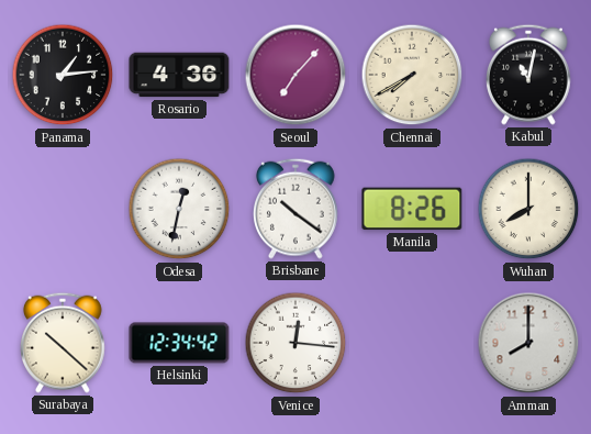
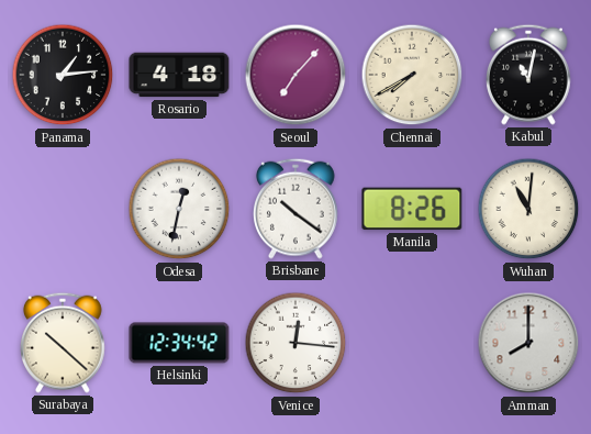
Rosario: 4:36 -> 4:18 (179, 75)
Wuhan: 8:00 -> 11:01 (528, 209)
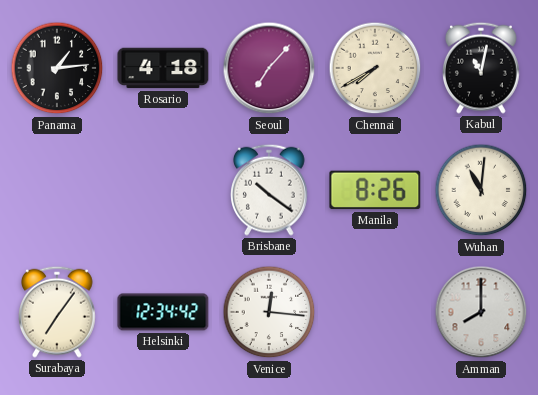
Odesa: 12:32 -> none (179, 209)
Surabaya: 10:22 -> 7:06 (58, 312)
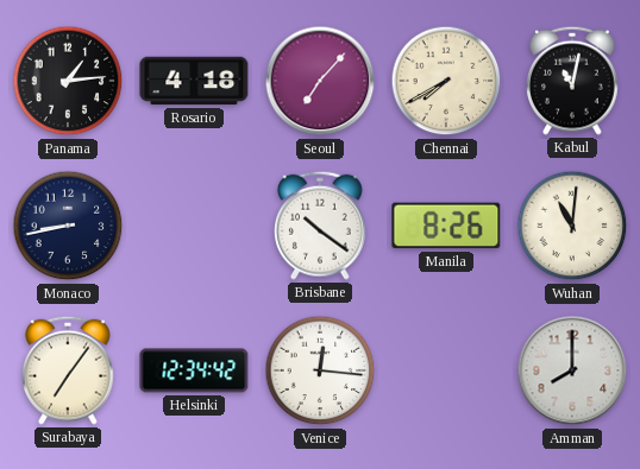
Monaco: none -> 8:43 (68, 226)
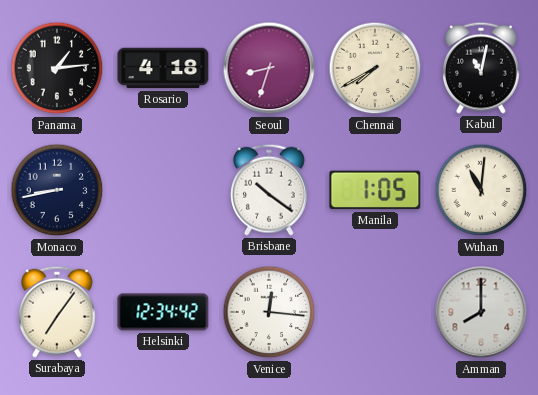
Seoul: 7:07 -> 8:33 (269, 68)
Manila: 8:26 -> 1:05 (375, 190)
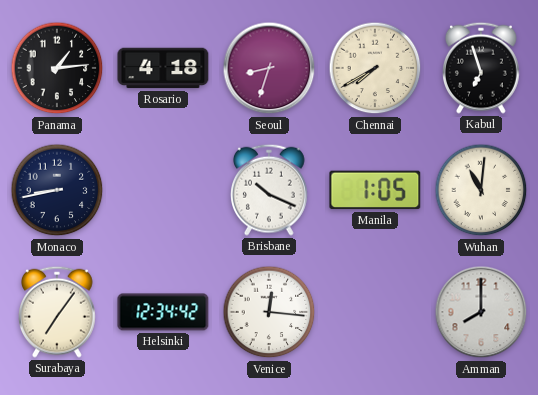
Kabul: 11:02 -> 6:57 (482, 68)
Brisbane: 10:21 -> 10:19 (270, 190)
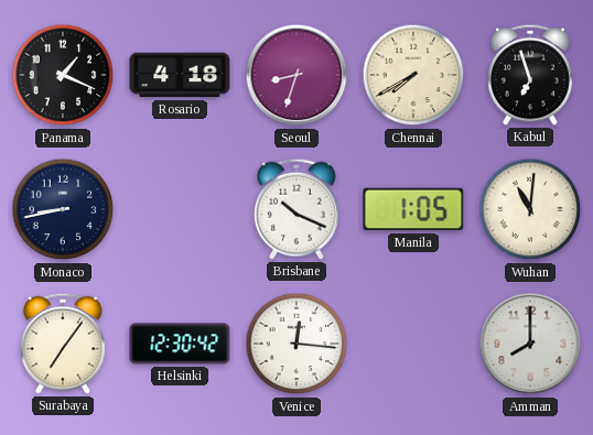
Panama: 1:14 -> 1:19 (63, 75)
Helsinki: 12:34 -> 12:30 (180, 344)
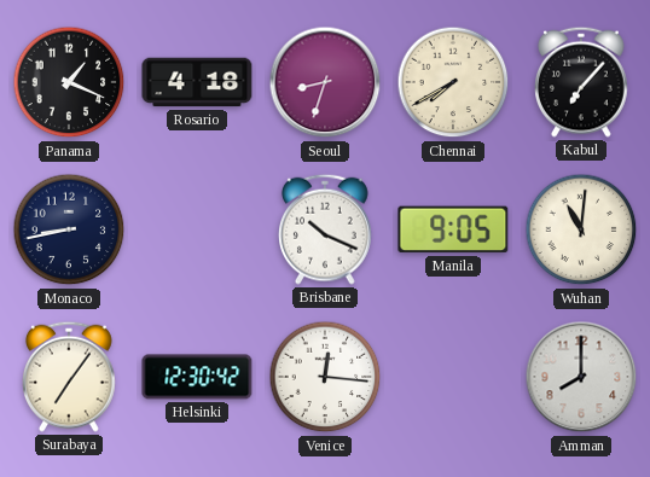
Kabul: 6:57 -> 7:07 (582, 82)
Manila: 1:05 -> 9:05 (453, 229)
